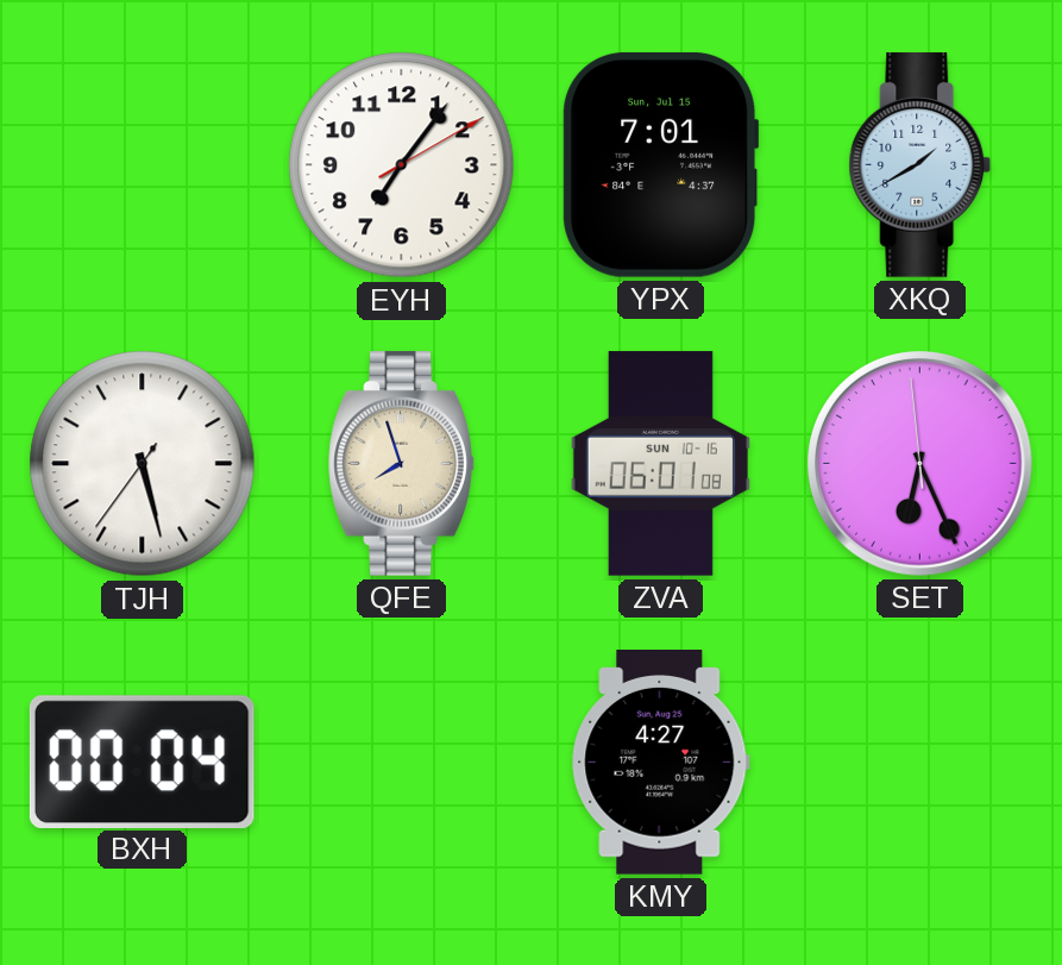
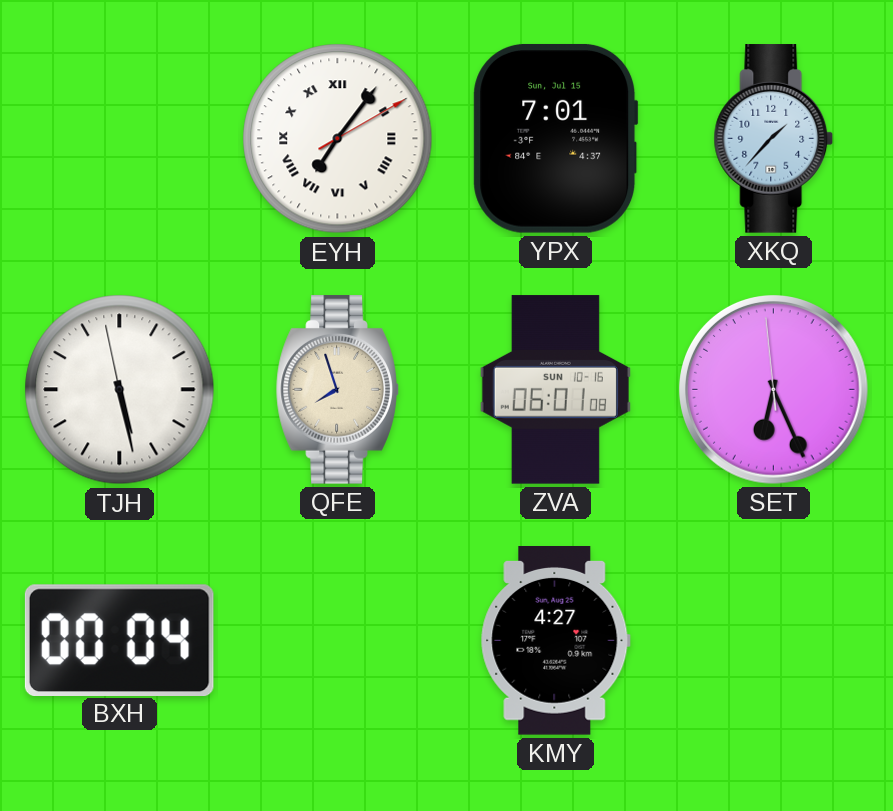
EYH numerals: Arabic -> Roman (338, 139)
XKQ: 1:40 -> 1:37 (774, 139)
TJH: 5:27:36 -> 5:27:58 (120, 390)
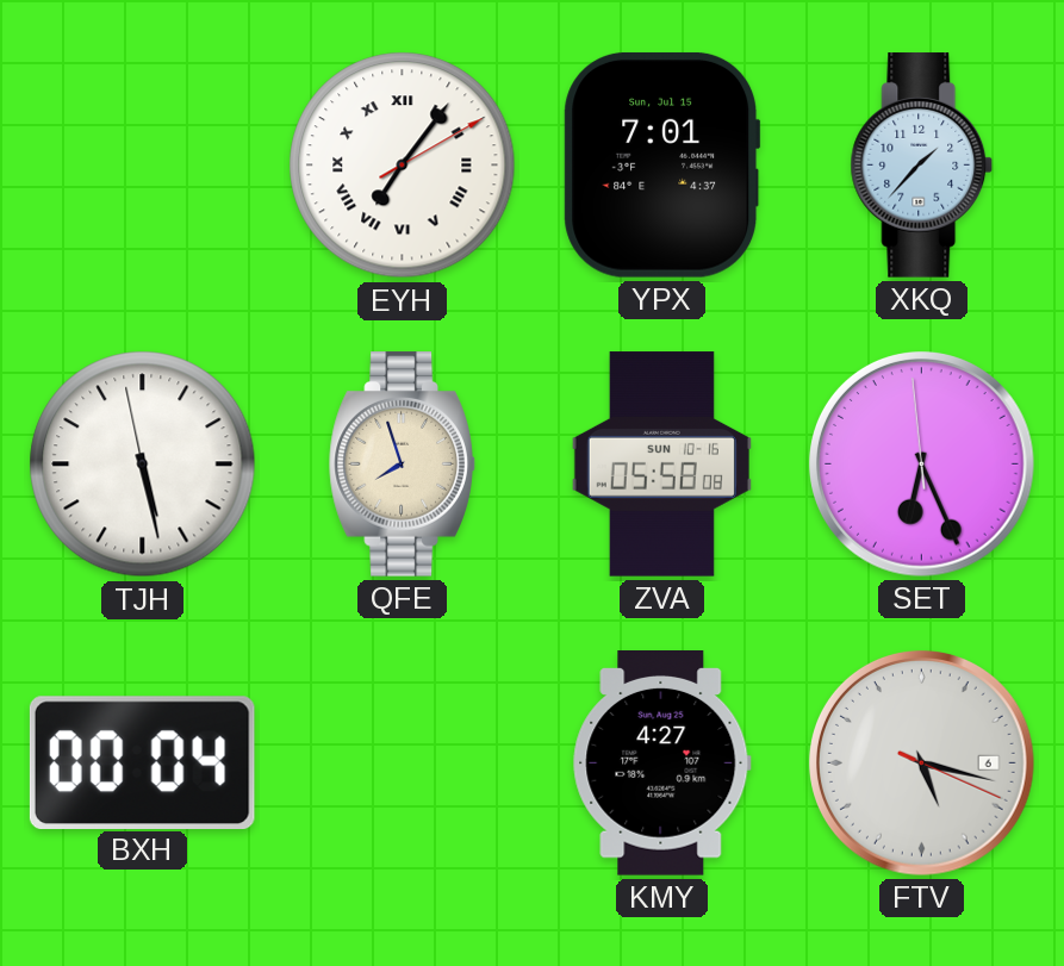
ZVA: 06:01 -> 05:58 (661, 465)
FTV: none -> 5:17 (922, 764)
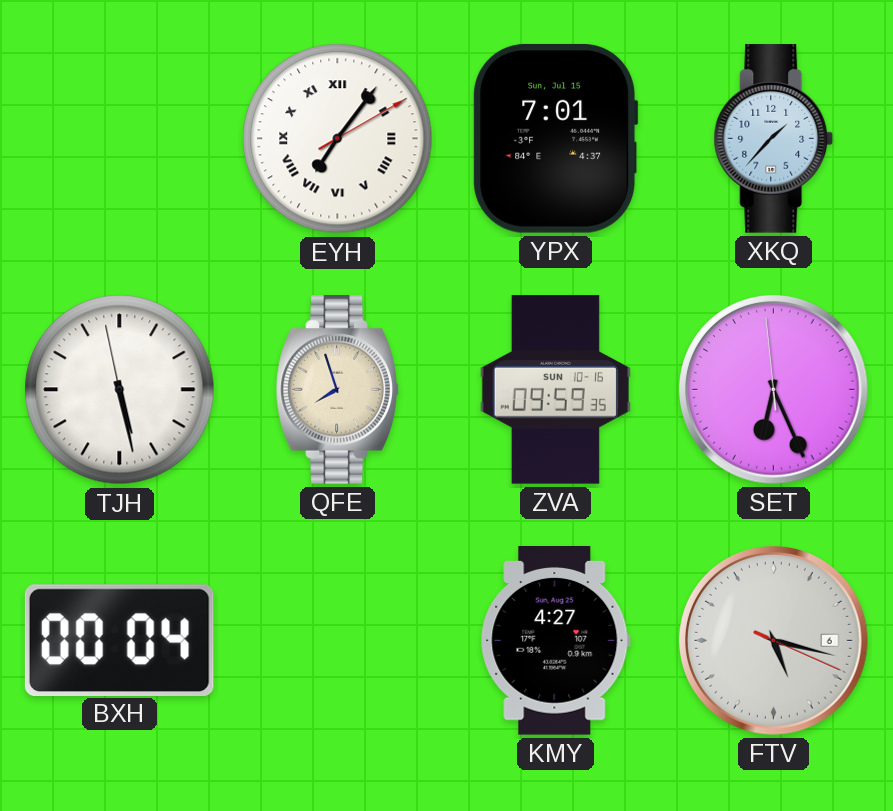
ZVA: 05:58 -> 09:59 (555, 390)
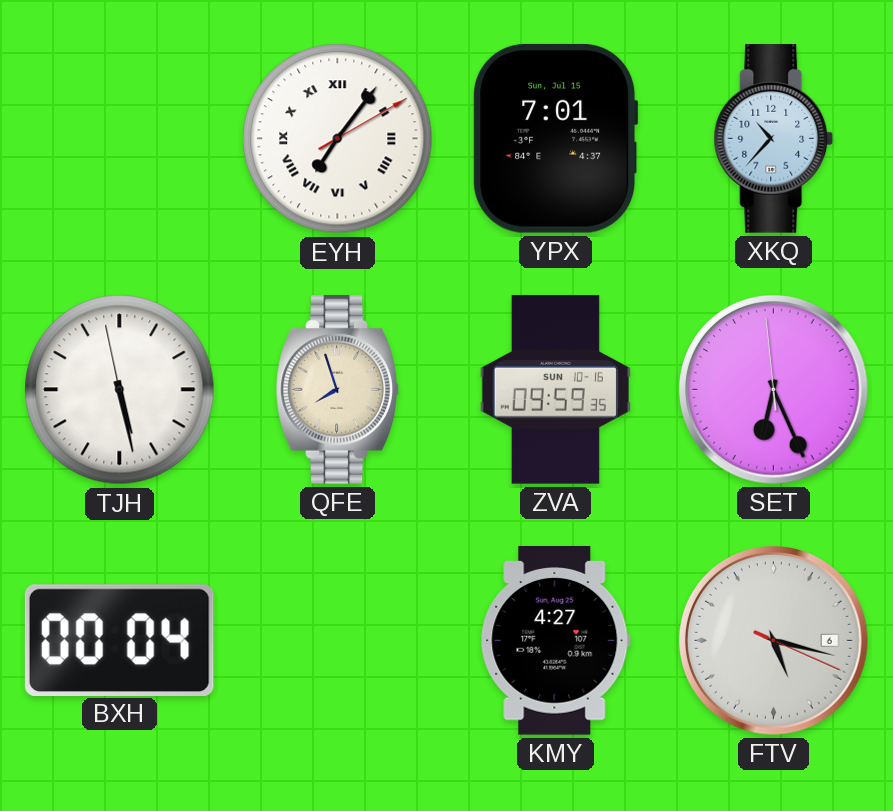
XKQ: 1:37 -> 10:37 (774, 139)
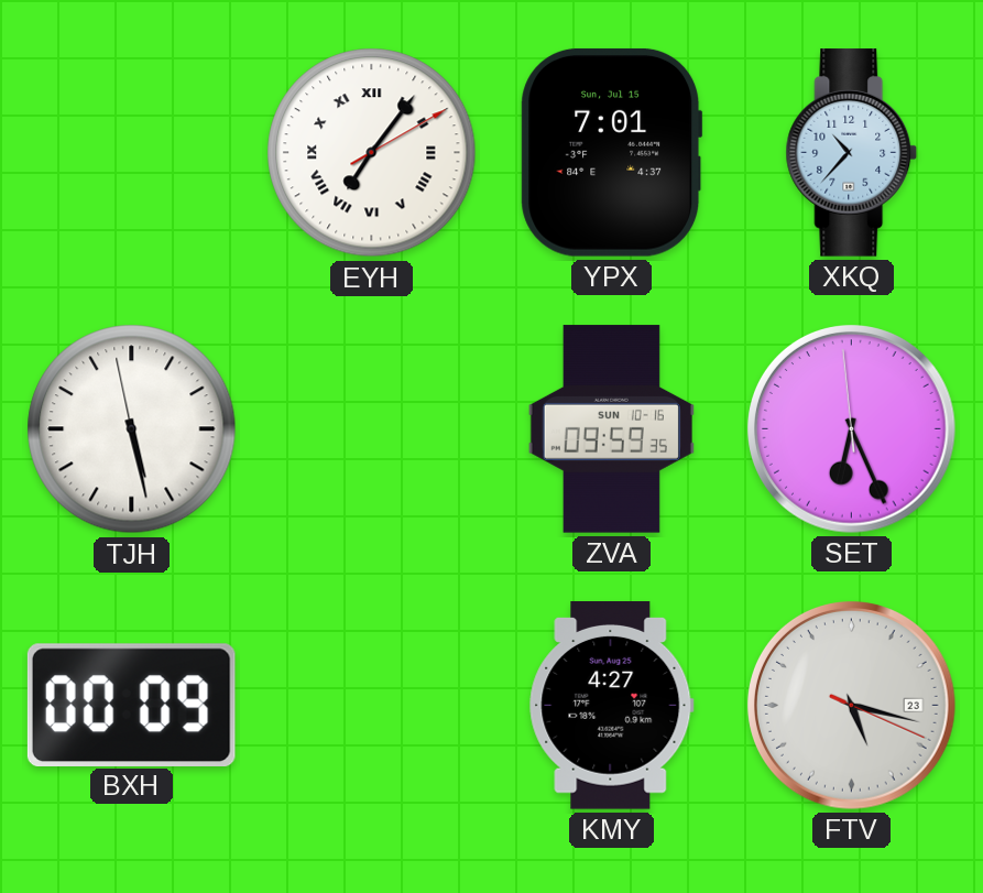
QFE: 7:57 -> none (337, 390)
BXH: 00:04 -> 00:09 (131, 705)
FTV date: 6 -> 23 (852, 706)
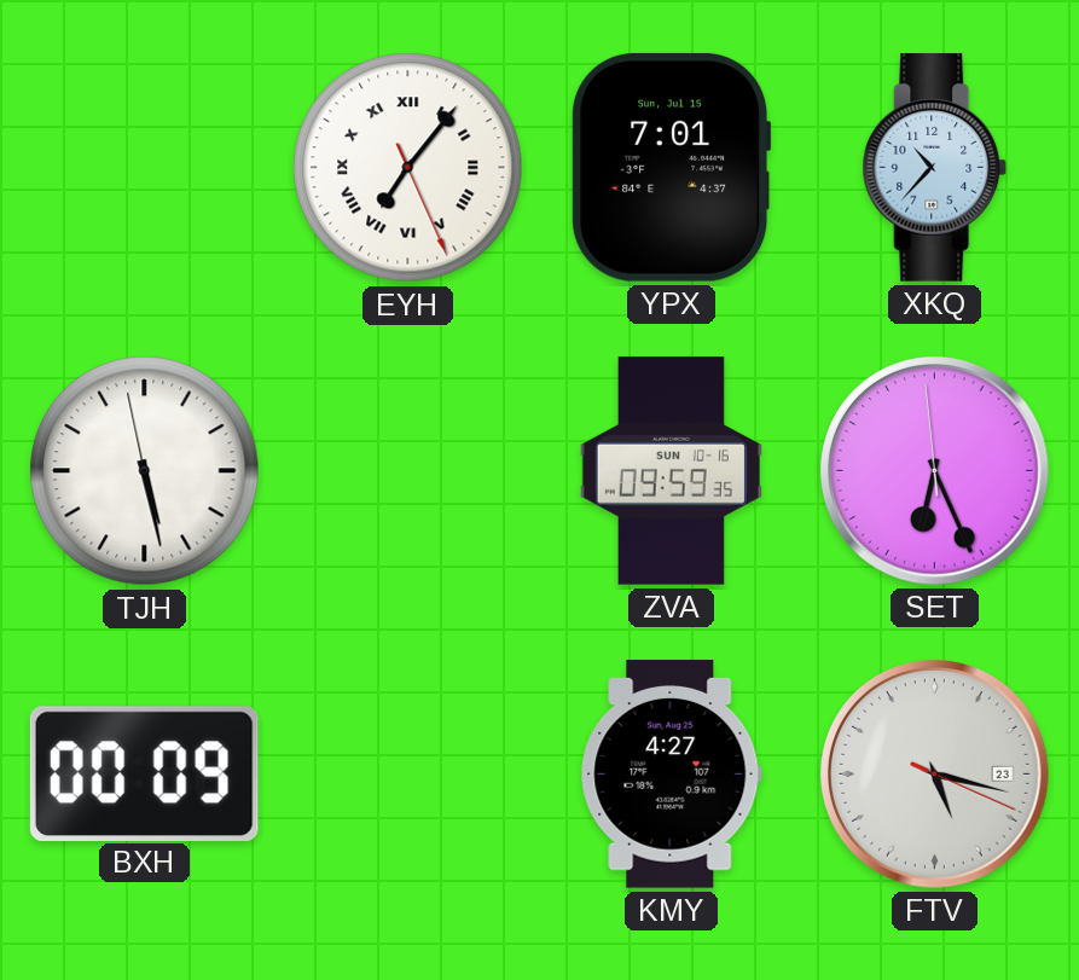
EYH: 7:06:10 -> 7:06:26 (408, 168)
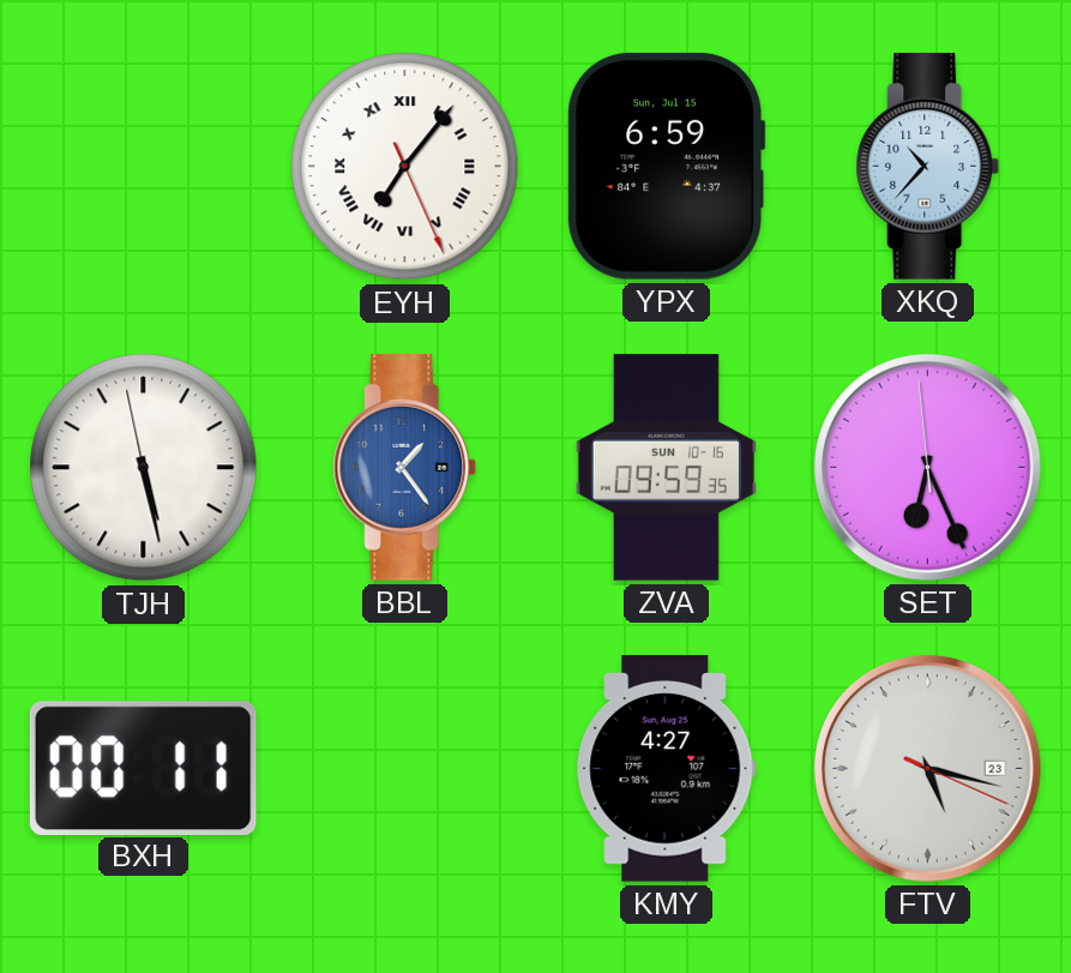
YPX: 7:01 -> 6:59 (667, 166)
BBL: none -> 1:24 (405, 468)
BXH: 00:09 -> 00:11 (143, 768)
